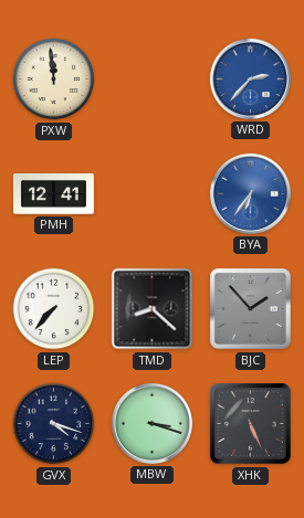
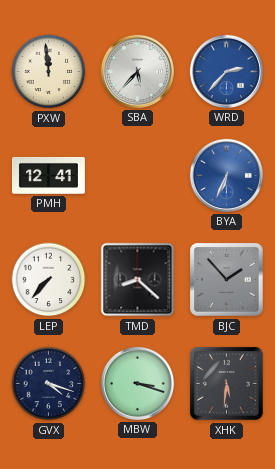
SBA: none -> 5:37 (137, 71)
BYA: 6:36 -> 6:34 (226, 175)
XHK: 5:26 -> 5:31 (227, 384)
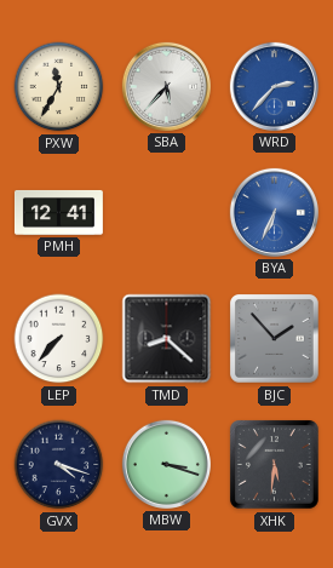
PXW: 11:59 -> 11:35 (59, 87)
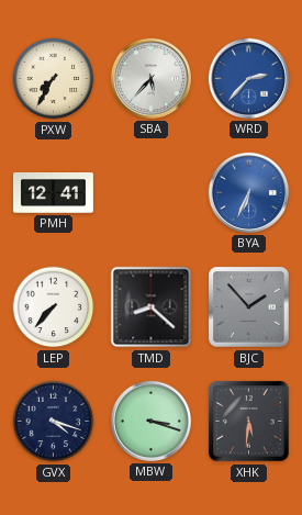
PXW: 11:35 -> 7:35 (54, 79)
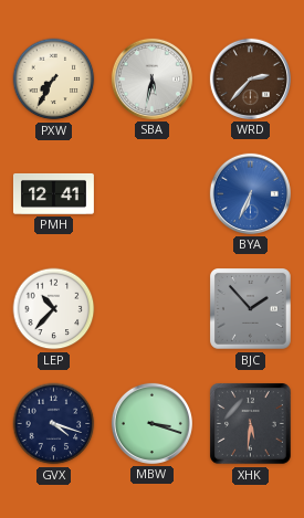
SBA: 5:37 -> 5:32 (151, 78)
WRD dial: blue -> brown (250, 78)
LEP: 7:37 -> 10:37 (54, 309)
TMD: 8:22 -> none (152, 307)
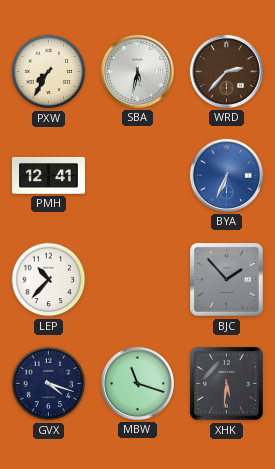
MBW: 3:18 -> 11:18 (137, 383)
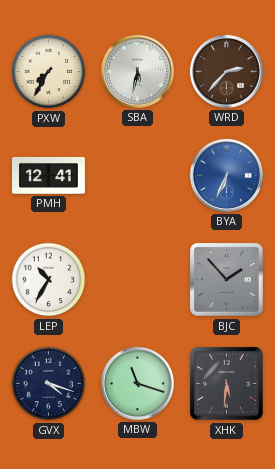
LEP: 10:37 -> 10:35 (49, 280)
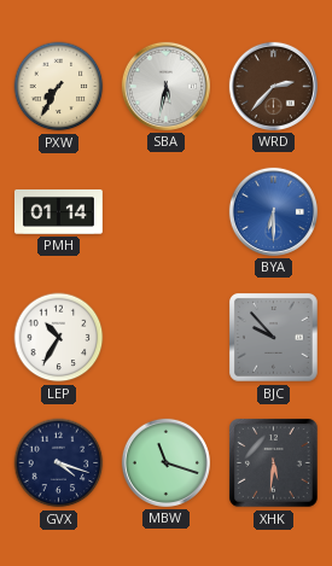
PMH: 12:41 -> 01:14 (58, 211)
BYA: 6:34 -> 6:30 (273, 211)
BJC: 1:53 -> 9:53 (274, 338)
